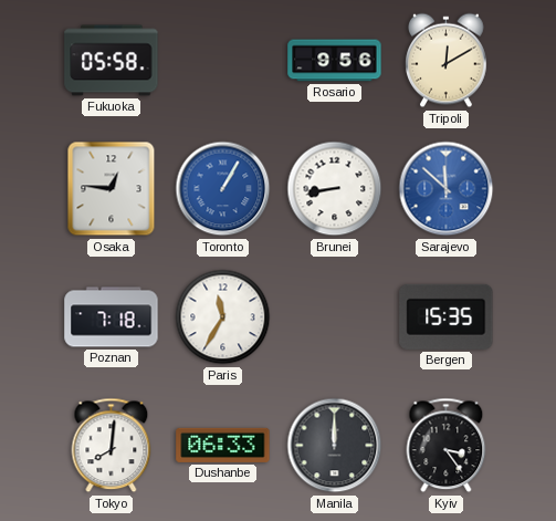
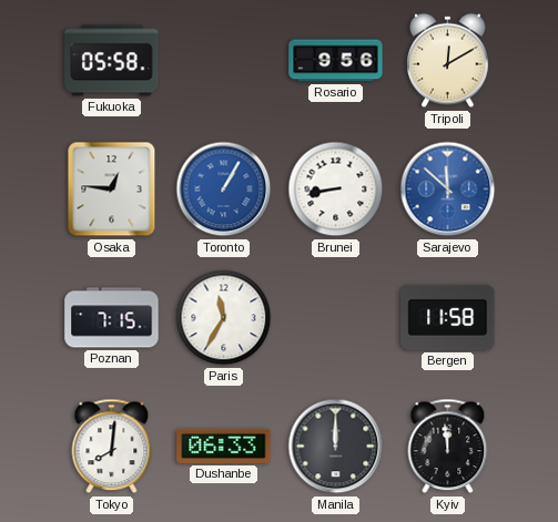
Poznan: 7:18 -> 7:15 (112, 318)
Bergen: 15:35 -> 11:58 (448, 317)
Kyiv: 3:24 -> 11:59 (448, 447)
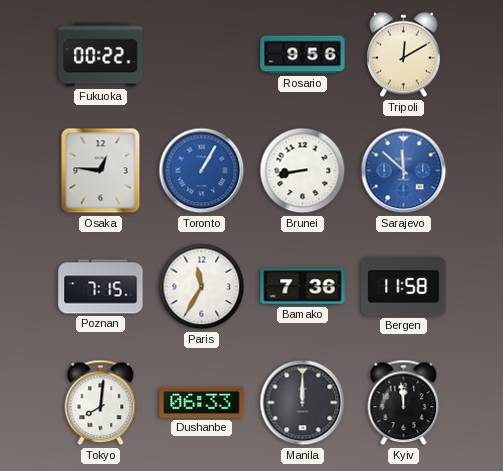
Fukuoka: 05:58 -> 00:22 (101, 55)
Bamako: none -> 7:36 (303, 287)
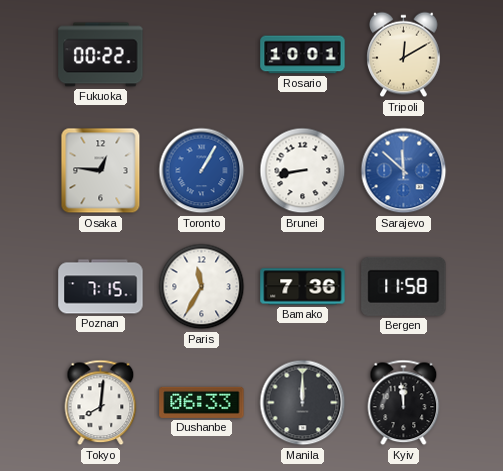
Rosario: 9:56 -> 10:01 (303, 55)
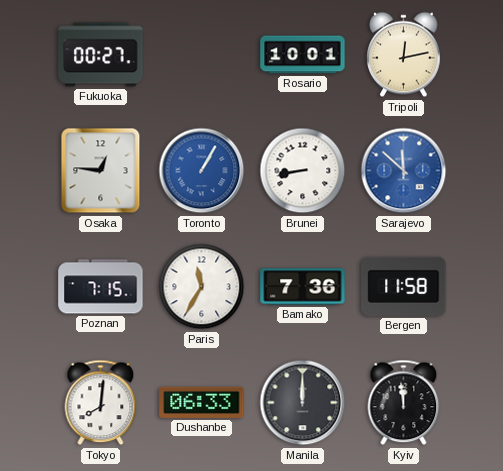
Fukuoka: 00:22 -> 00:27 (101, 55)
Tripoli: 12:10 -> 12:13 (404, 55)
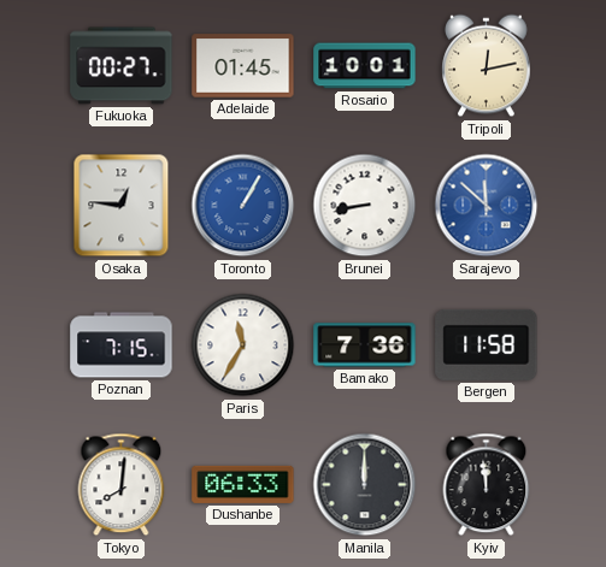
Adelaide: none -> 01:45 (243, 66)
